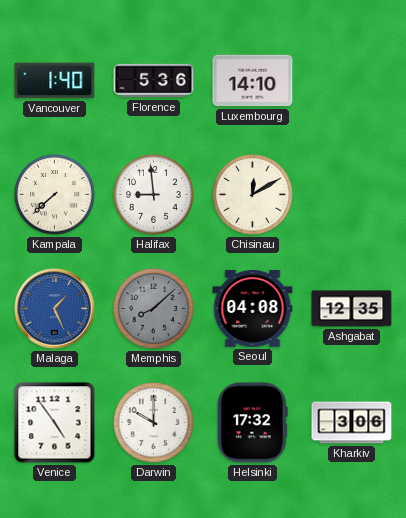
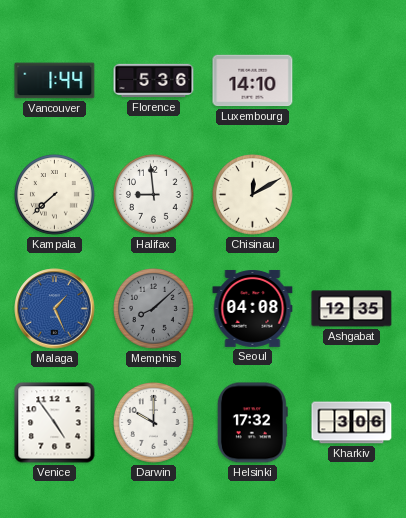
Vancouver: 1:40 -> 1:44 (55, 81)
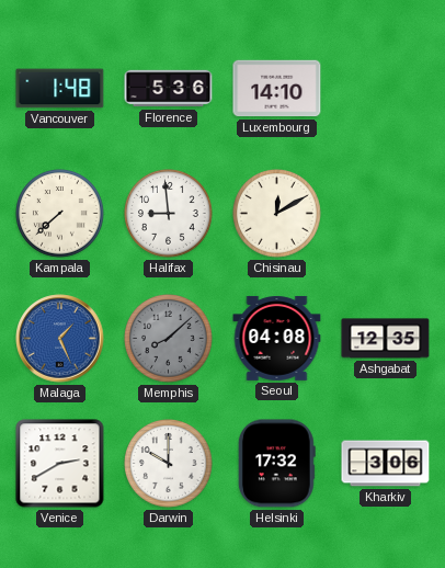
Vancouver: 1:44 -> 1:48 (60, 89)
Venice: 4:54 -> 2:40 (60, 464)
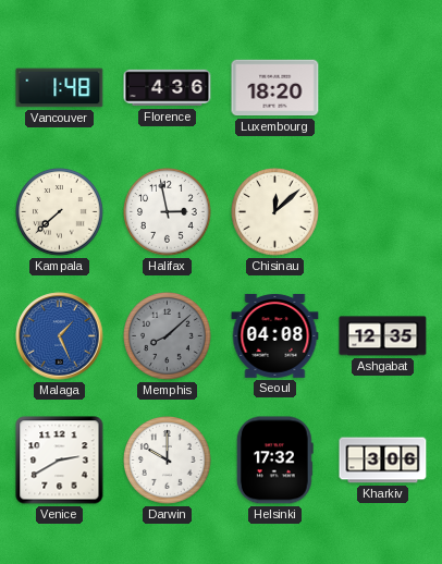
Florence: 5:36 -> 4:36 (168, 88)
Luxembourg: 14:10 -> 18:20 (275, 88)
Halifax: 8:59 -> 2:58 (168, 212)
Chisinau: 12:10 -> 12:08 (275, 212)
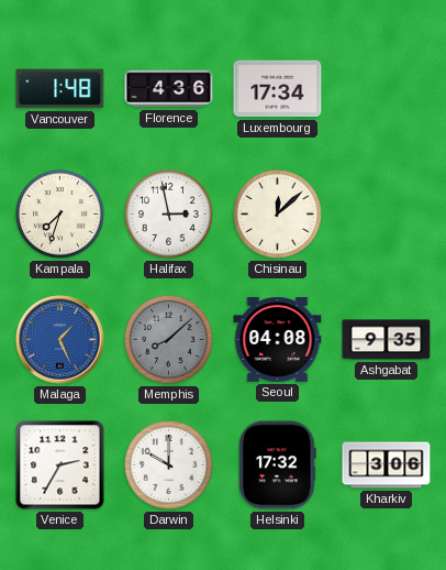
Luxembourg: 18:20 -> 17:34 (278, 89)
Kampala: 7:38 -> 7:33 (60, 215)
Ashgabat: 12:35 -> 9:35 (387, 340)
Venice: 2:40 -> 2:35 (60, 465)
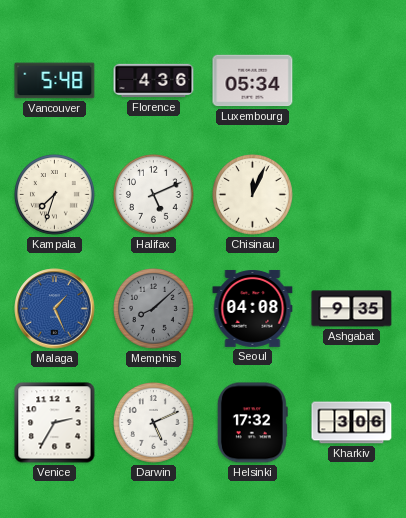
Vancouver: 1:48 -> 5:48 (55, 81)
Luxembourg: 17:34 -> 05:34 (253, 81)
Halifax: 2:58 -> 5:11 (154, 195)
Chisinau: 12:08 -> 12:04 (253, 195)
Darwin: 10:00 -> 5:11 (154, 423)
